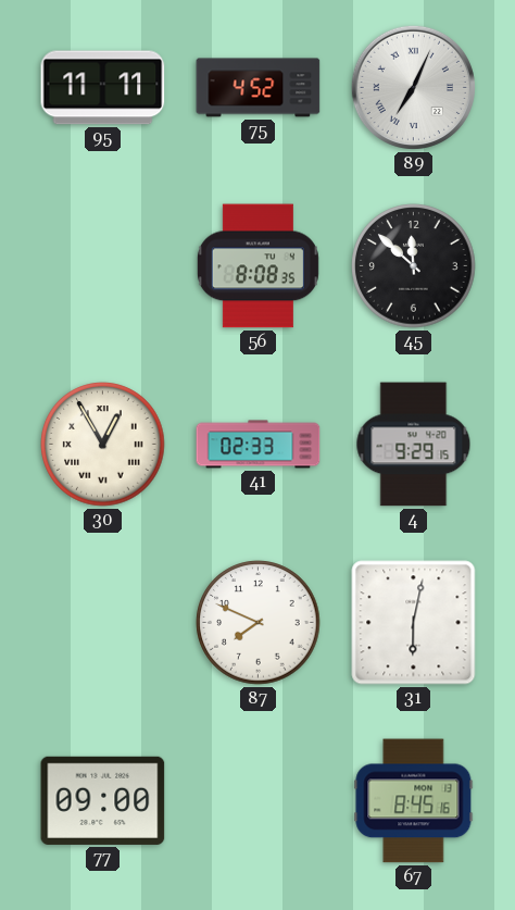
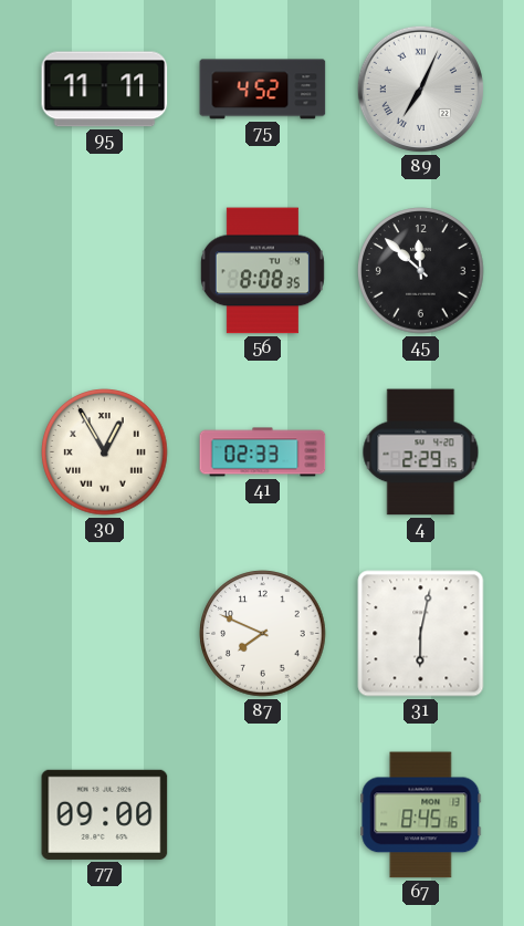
4: 9:29 -> 2:29 (421, 452)
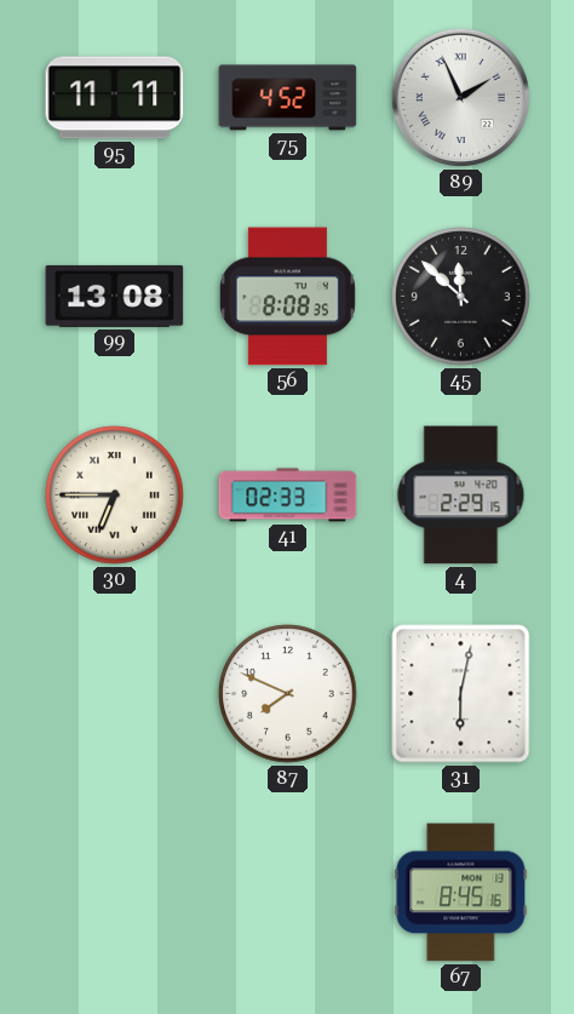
89: 7:04 -> 1:56 (460, 97)
99: none -> 13:08 (115, 296)
30: 12:55 -> 6:45 (115, 495)
77: 09:00 -> none (105, 814)
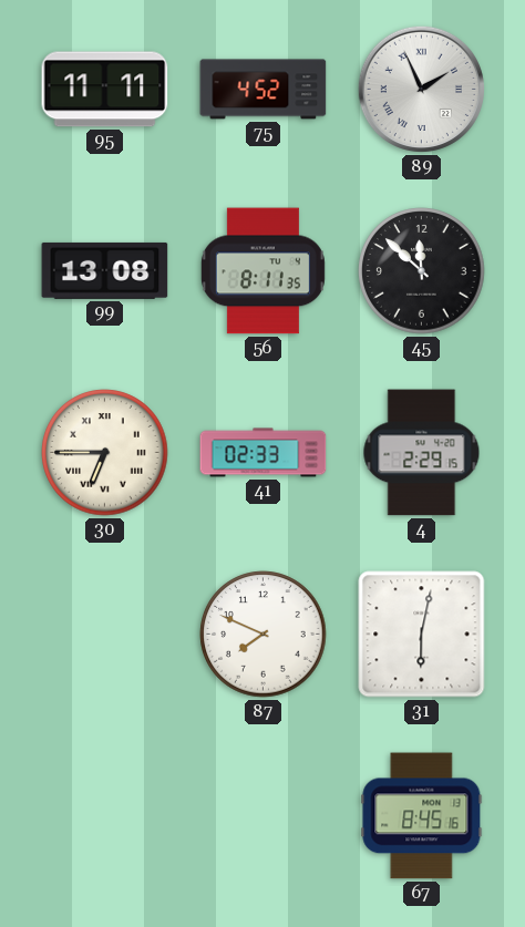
56: 8:08 -> 8:11 (262, 271)
